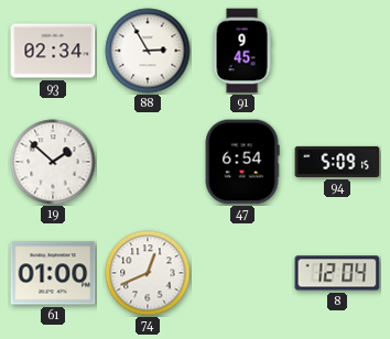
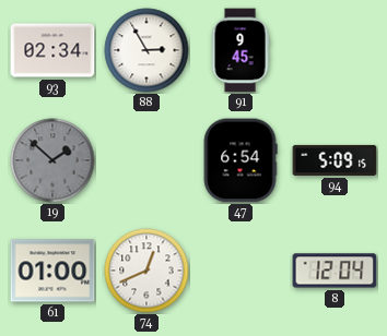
19 dial: white -> grey (52, 160)
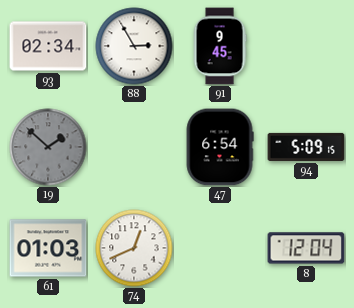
61: 01:00 -> 01:03 (48, 248)
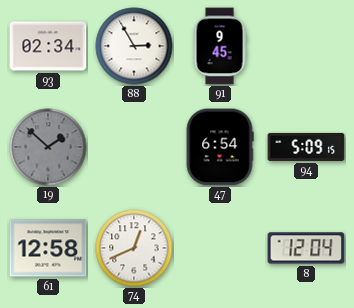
61: 01:03 -> 12:58 (48, 248)
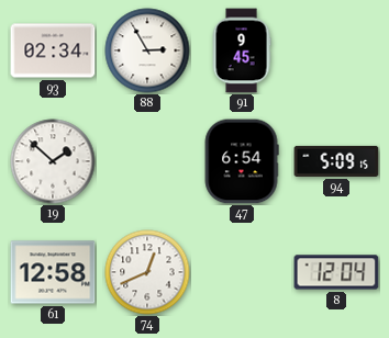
19 dial: grey -> white (53, 161)
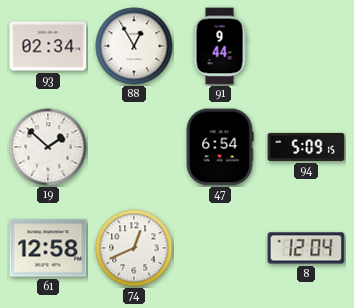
88: 2:55 -> 12:55 (134, 46)
91: 9:45 -> 9:44 (220, 46)
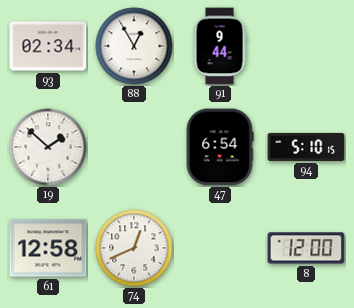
94: 5:09 -> 5:10 (306, 147)
8: 12:04 -> 12:00 (306, 248)
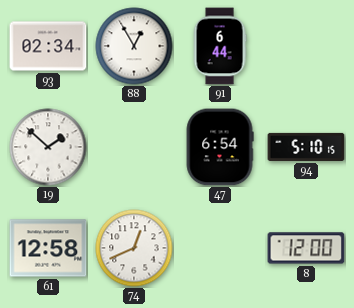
91: 9:44 -> 6:44 (220, 46)
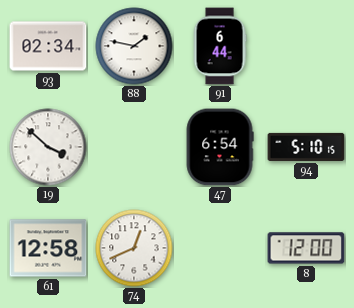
88: 12:55 -> 1:47 (134, 46)
19: 1:52 -> 3:52 (48, 147)
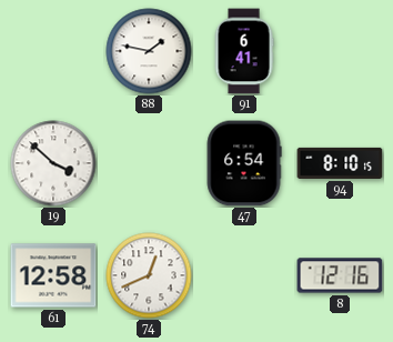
93: 02:34 -> none (48, 46)
91: 6:44 -> 6:41 (244, 51)
94: 5:10 -> 8:10 (340, 163)
8: 12:00 -> 12:16 (340, 275)
